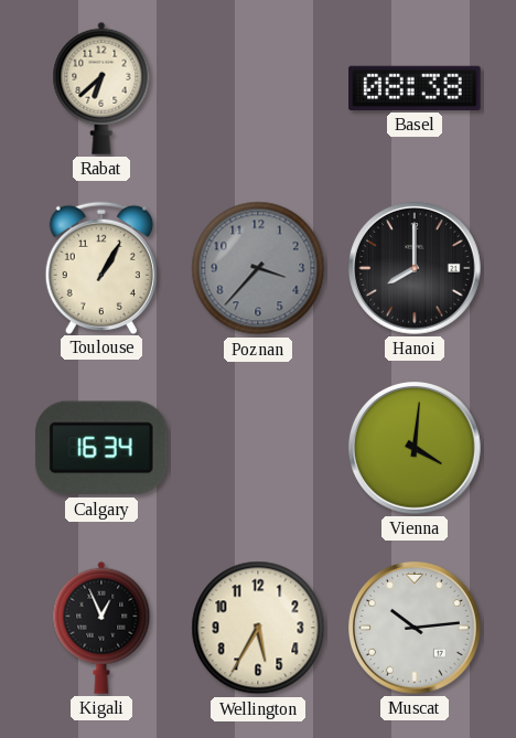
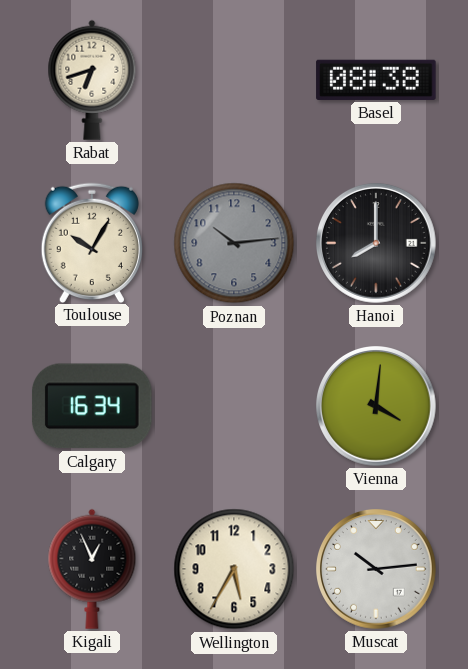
Rabat: 6:38 -> 6:42 (92, 80)
Toulouse: 1:05 -> 10:05 (92, 242)
Poznan: 3:37 -> 10:14 (234, 243)
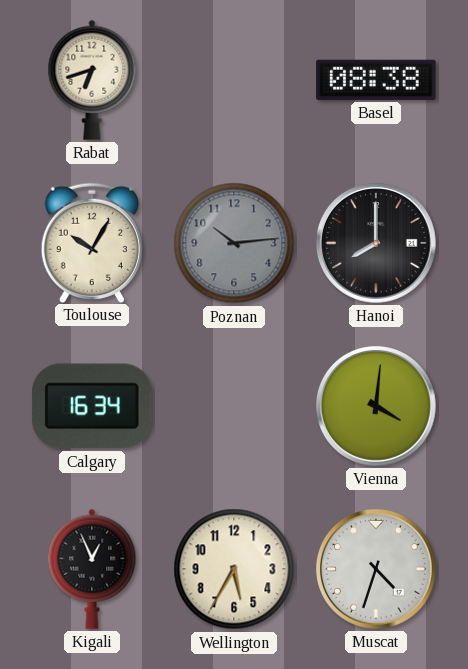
Muscat: 10:14 -> 4:33 (377, 570)
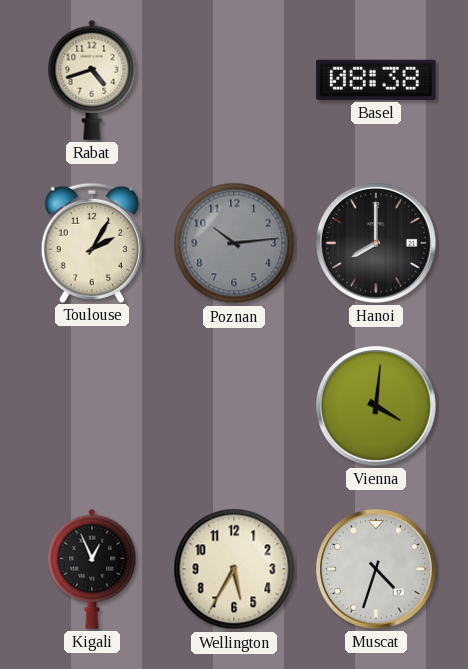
Rabat: 6:42 -> 4:42 (92, 80)
Toulouse: 10:05 -> 2:05 (92, 242)
Calgary: 16:34 -> none (92, 406)
